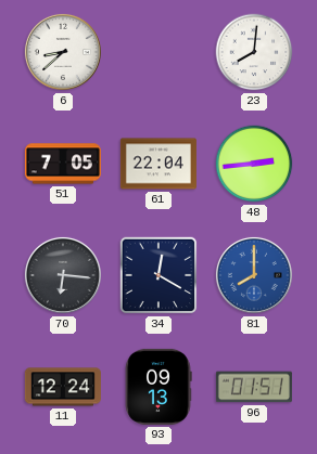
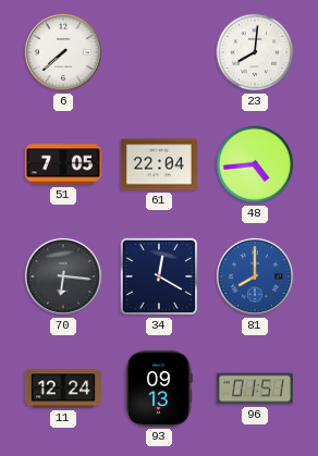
6: 8:38 -> 7:38 (63, 52)
48: 2:44 -> 4:44 (255, 164)
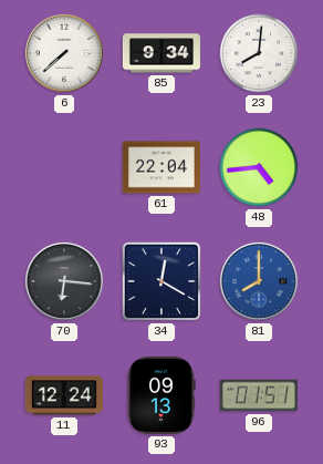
85: none -> 9:34 (161, 53)
51: 7:05 -> none (63, 164)
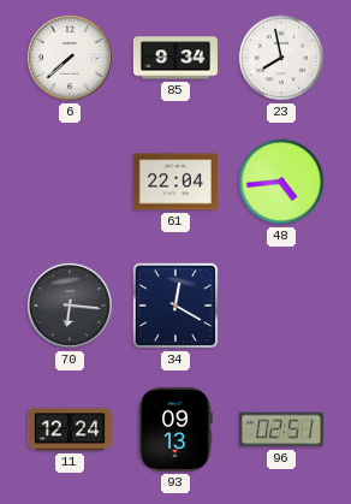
23: 8:01 -> 7:58 (281, 58)
81: 8:00 -> none (259, 281)
96: 01:51 -> 02:51 (281, 429)
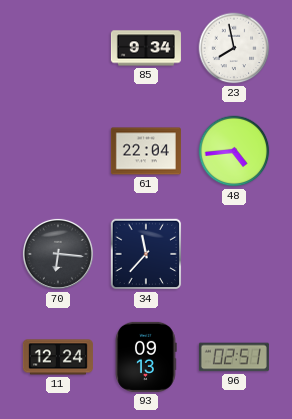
6: 7:38 -> none (70, 58)
34: 12:20 -> 11:37 (146, 254)
